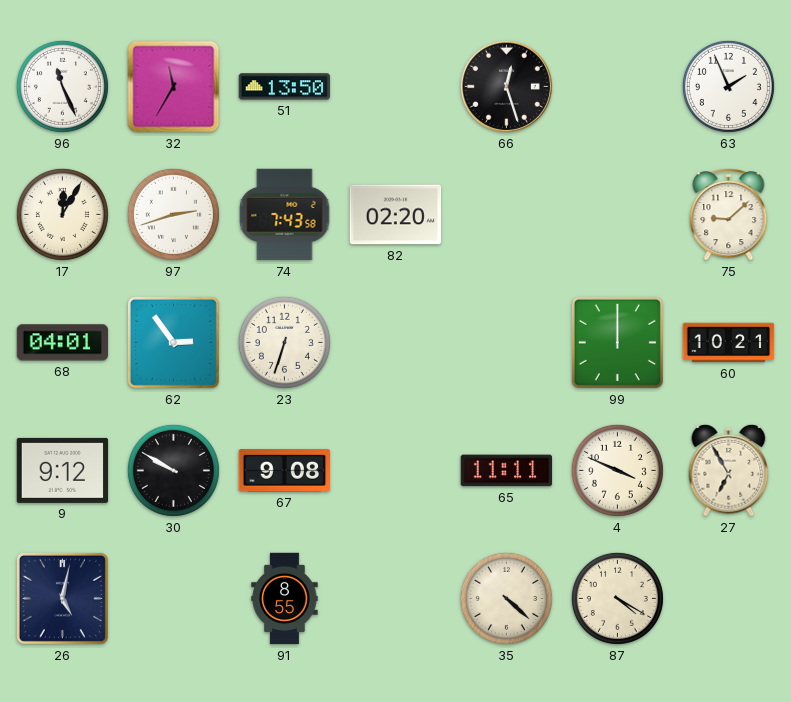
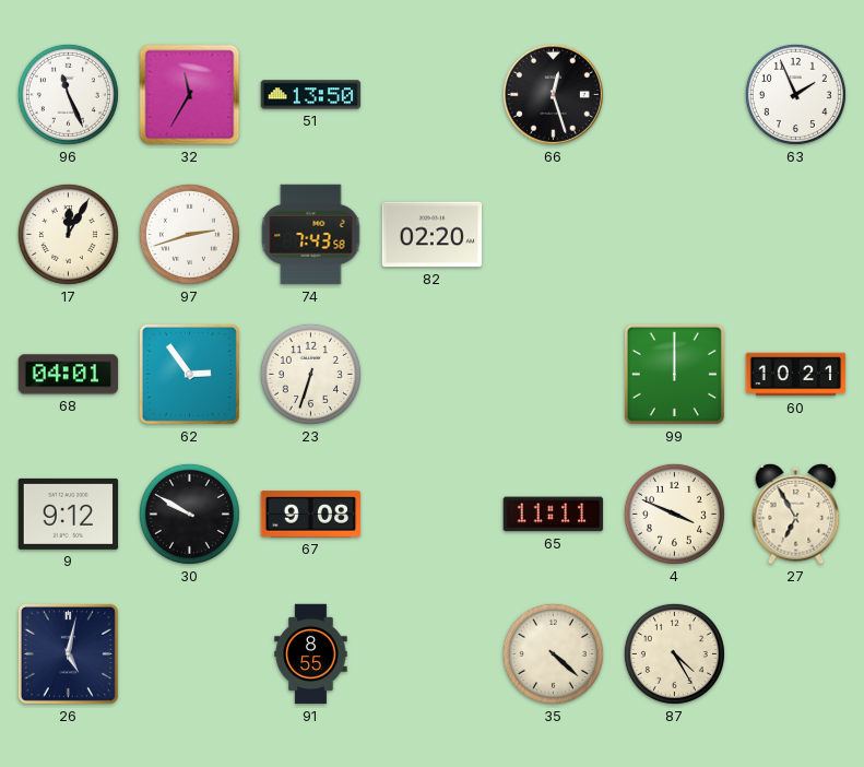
75: 9:08 -> none (729, 215)
87: 4:20 -> 4:25 (674, 653)
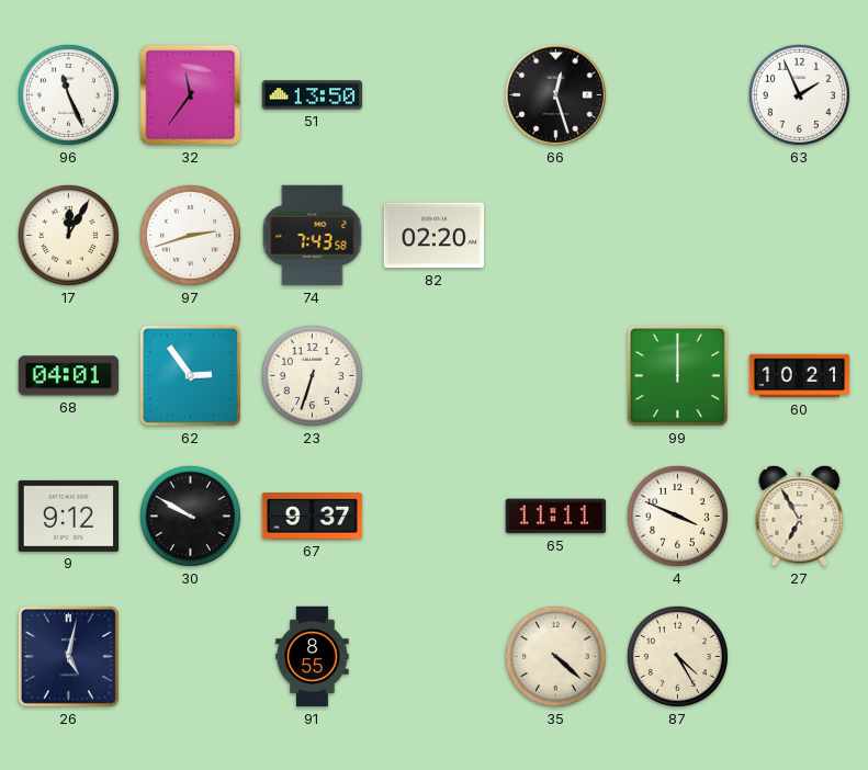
32: 11:35 -> 11:36 (191, 95)
67: 9:08 -> 9:37 (313, 517)
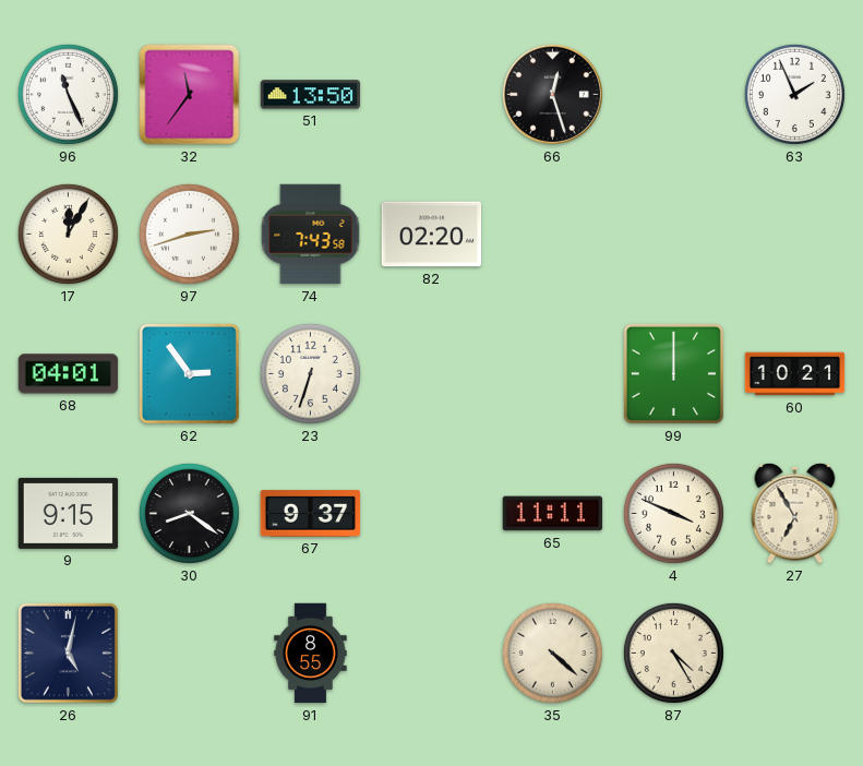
9: 9:12 -> 9:15 (69, 513)
30: 9:50 -> 8:21 (189, 513)
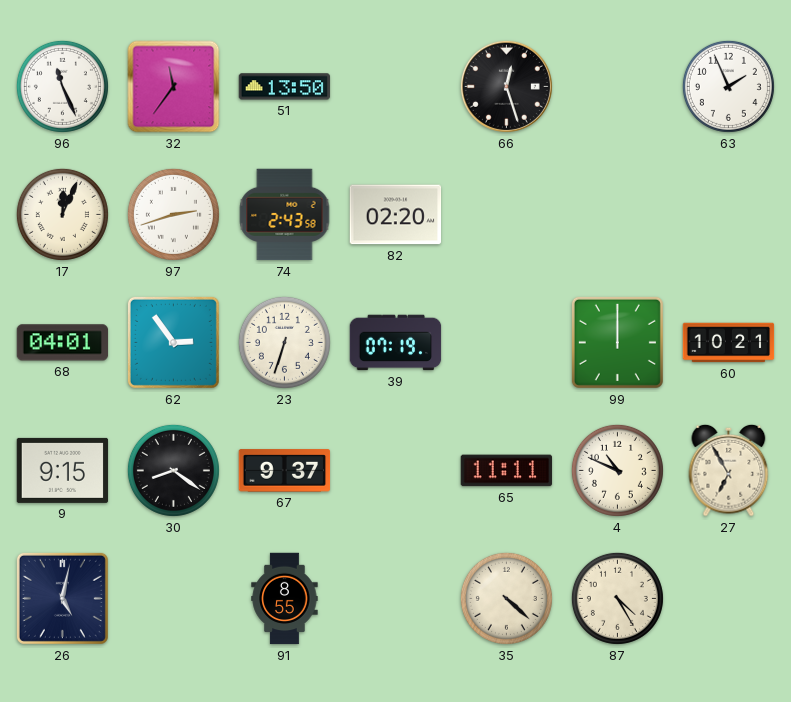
17: 12:05 -> 12:04 (62, 214)
74: 7:43 -> 2:43 (285, 215)
39: none -> 07:19 (396, 343)
4: 3:49 -> 10:49 (617, 470)
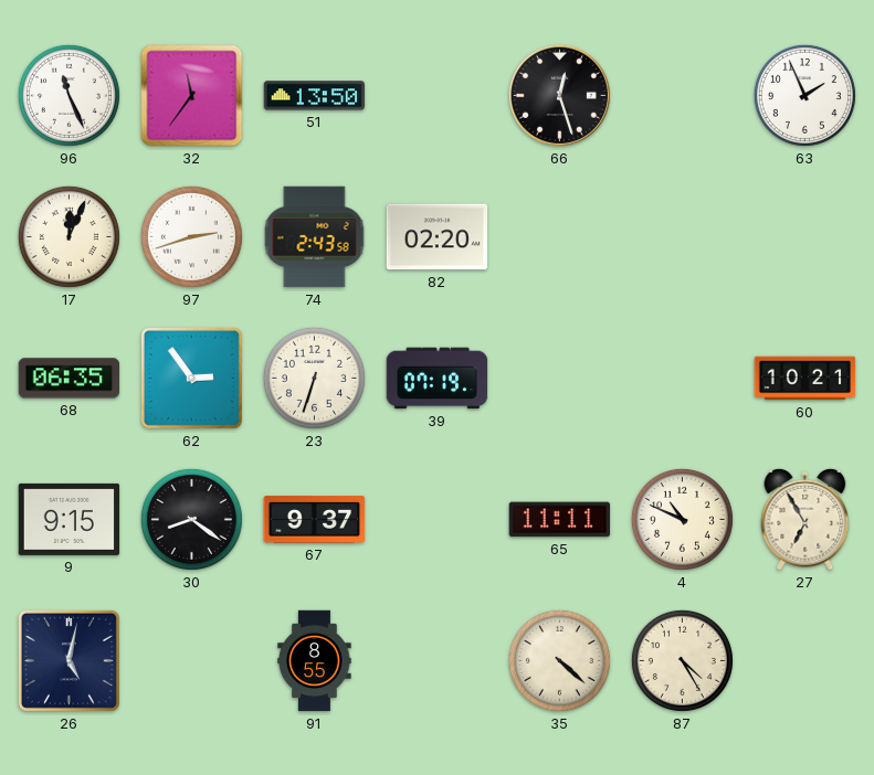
68: 04:01 -> 06:35 (70, 379)
99: 12:00 -> none (617, 342)
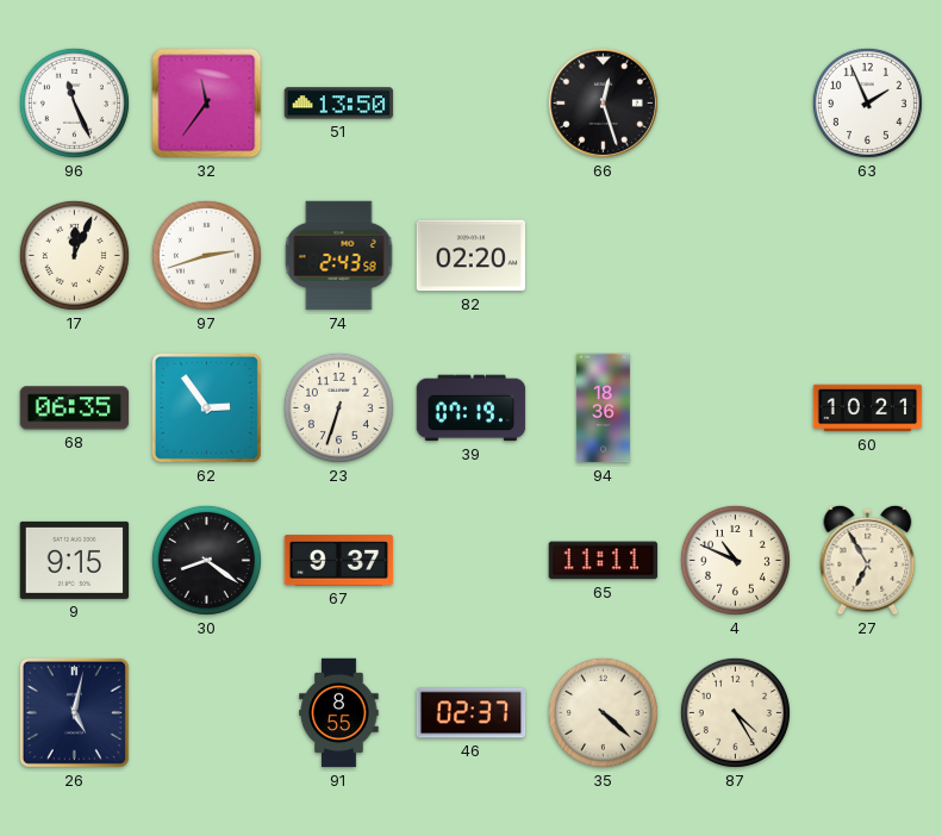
94: none -> 18:36 (603, 408)
46: none -> 02:37 (472, 713)
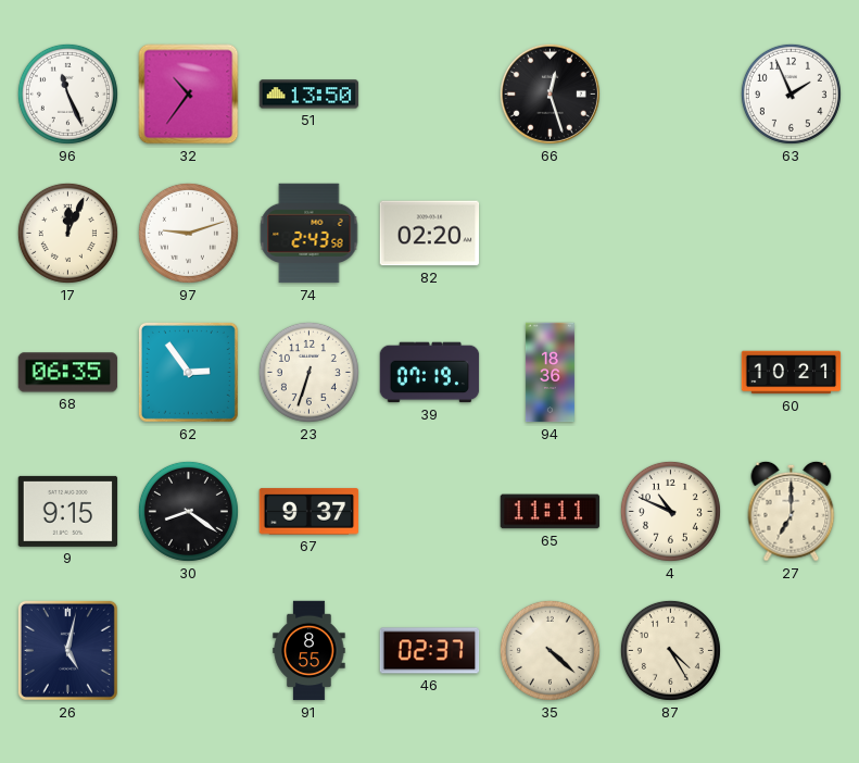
32: 11:36 -> 10:36 (189, 95)
97: 2:42 -> 9:12 (188, 233)
27: 6:55 -> 7:00 (792, 511)
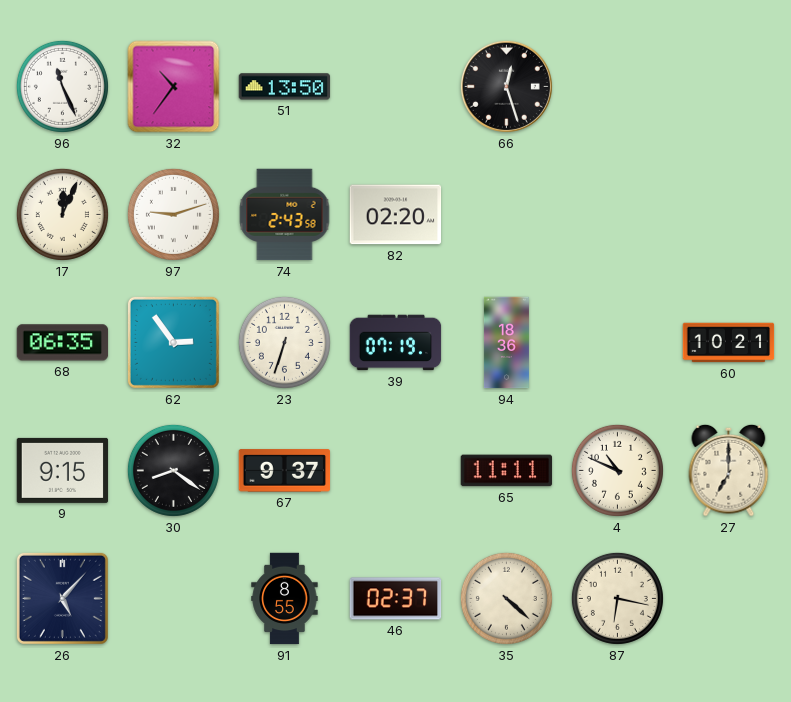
63: 1:56 -> none (791, 93)
26: 5:02 -> 5:07 (62, 598)
87: 4:25 -> 6:17 (617, 598)
